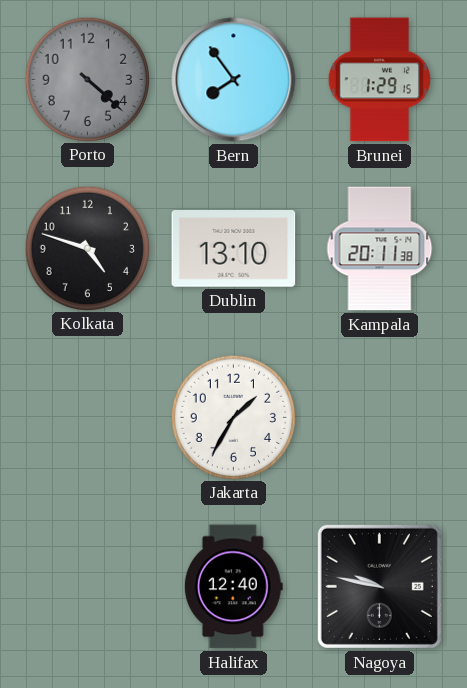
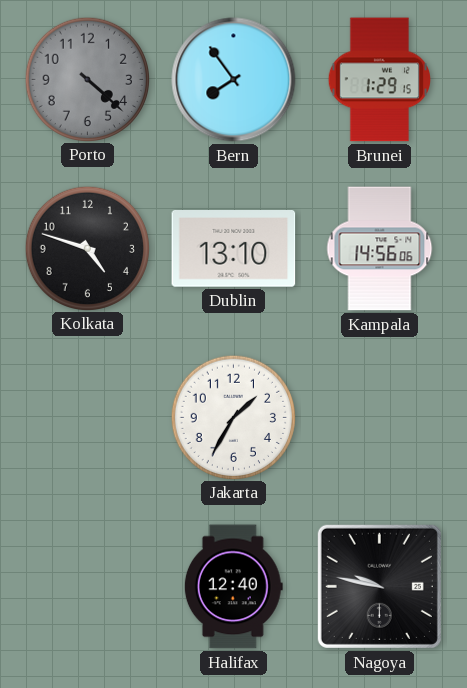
Kampala: 20:11 -> 14:56 (380, 249)
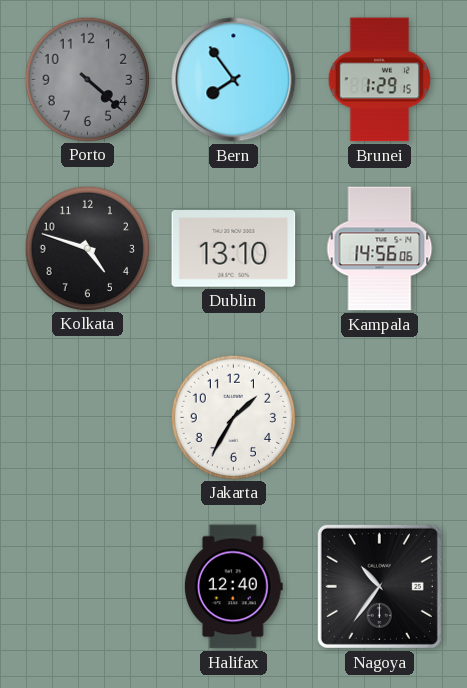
Nagoya: 9:47 -> 10:36 (379, 586)
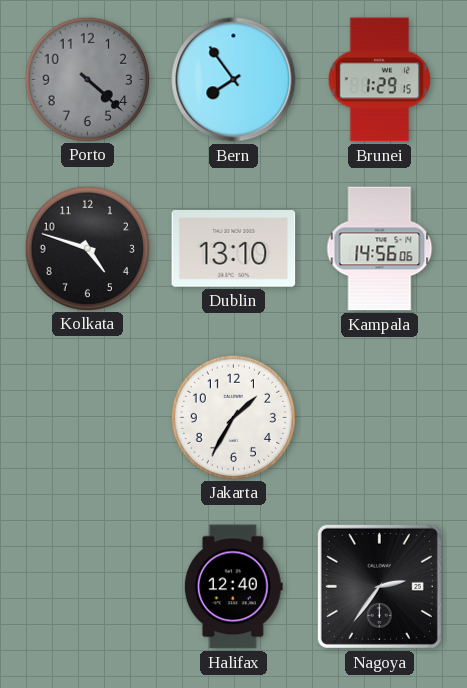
Nagoya: 10:36 -> 2:36 (379, 586)
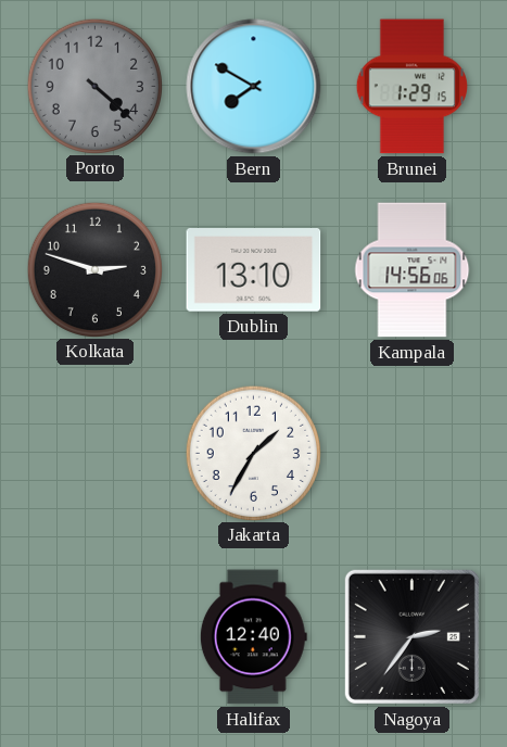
Bern: 7:54 -> 7:50 (254, 87)
Kolkata: 4:48 -> 2:48 (94, 269)
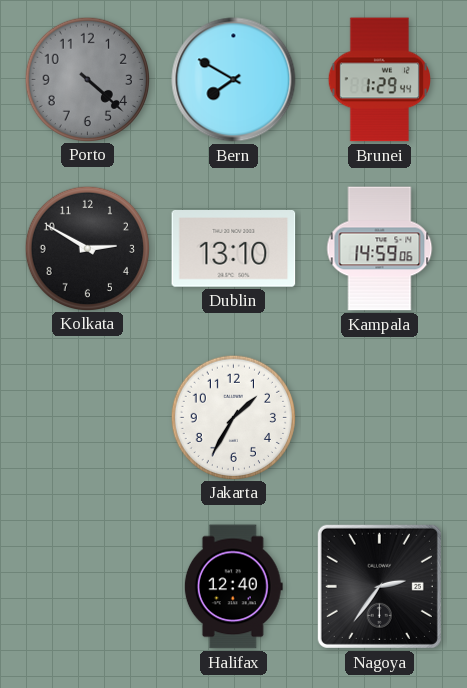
Brunei: 1:29:15 -> 1:29:44 (379, 80)
Kolkata: 2:48 -> 2:50 (87, 248)
Kampala: 14:56 -> 14:59 (380, 249)
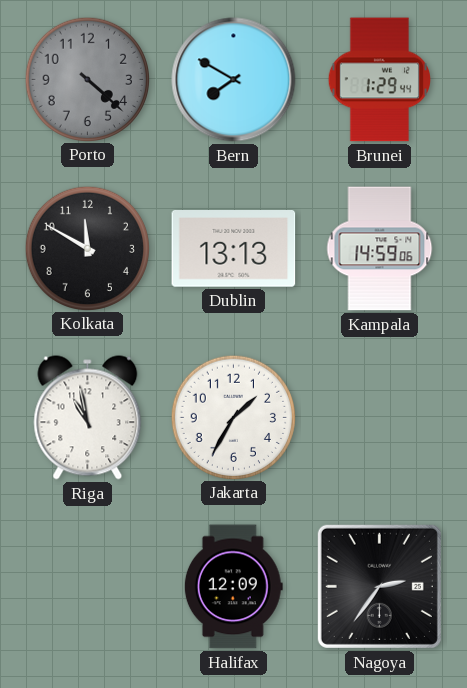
Kolkata: 2:50 -> 11:50 (87, 248)
Dublin: 13:10 -> 13:13 (234, 249)
Riga: none -> 10:58 (88, 418)
Halifax: 12:40 -> 12:09 (233, 587)
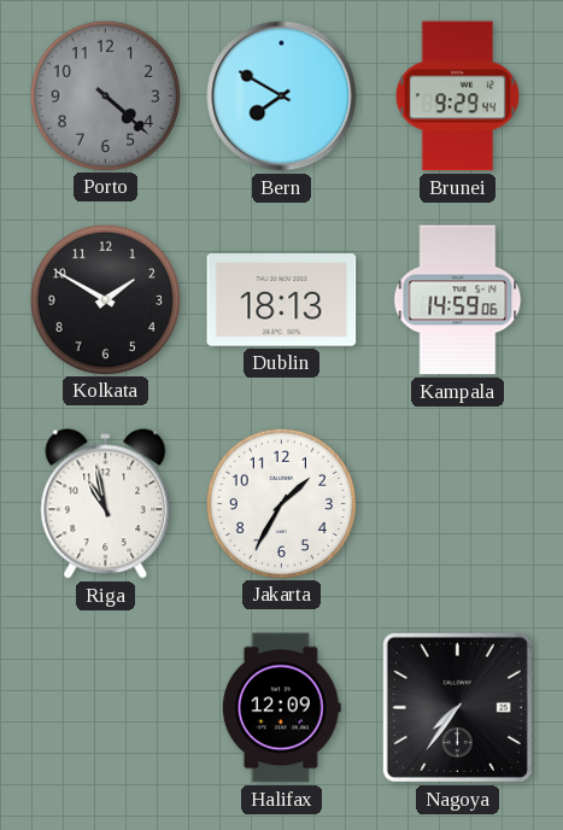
Brunei: 1:29 -> 9:29 (457, 97)
Kolkata: 11:50 -> 1:50 (105, 299)
Dublin: 13:13 -> 18:13 (282, 300)
Nagoya: 2:36 -> 7:36 (457, 707)
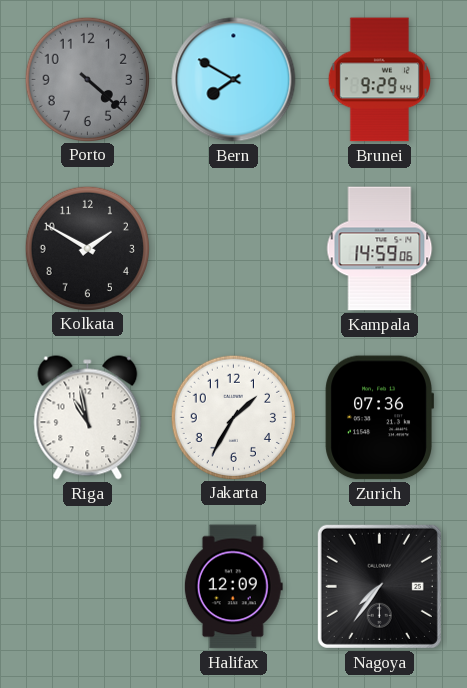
Dublin: 18:13 -> none (282, 300)
Zurich: none -> 07:36 (379, 418)
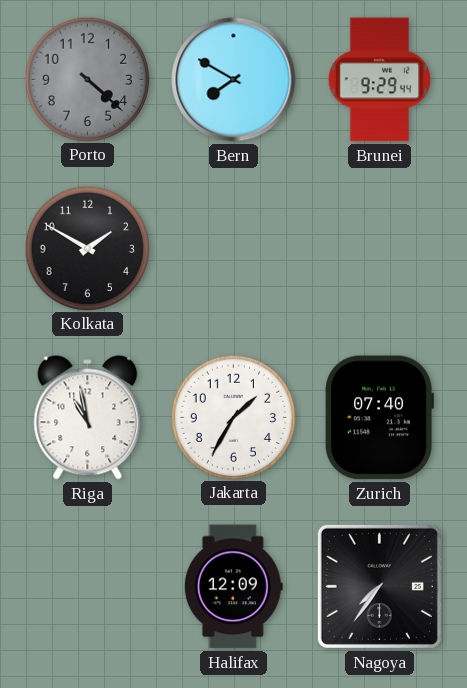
Kampala: 14:59 -> none (380, 249)
Zurich: 07:36 -> 07:40 (379, 418)
